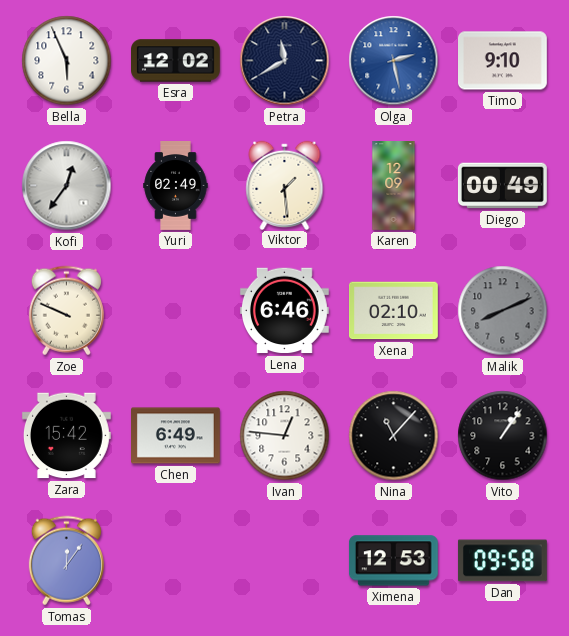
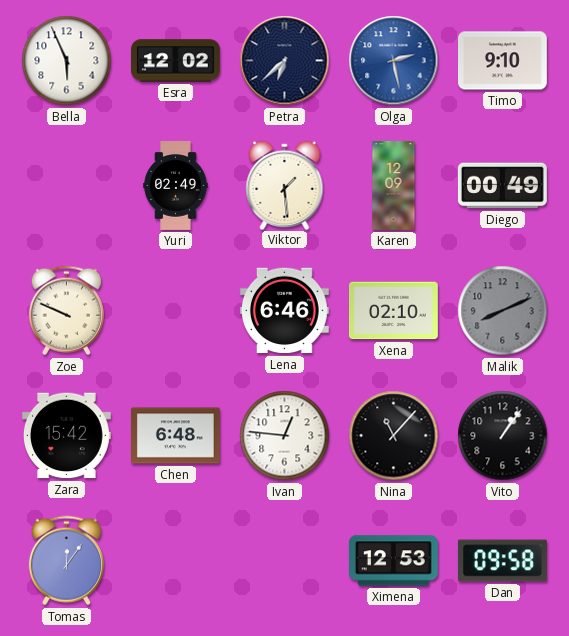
Petra: 11:40 -> 6:38 (285, 61)
Kofi: 12:36 -> none (67, 186)
Chen: 6:49 -> 6:48 (176, 436)
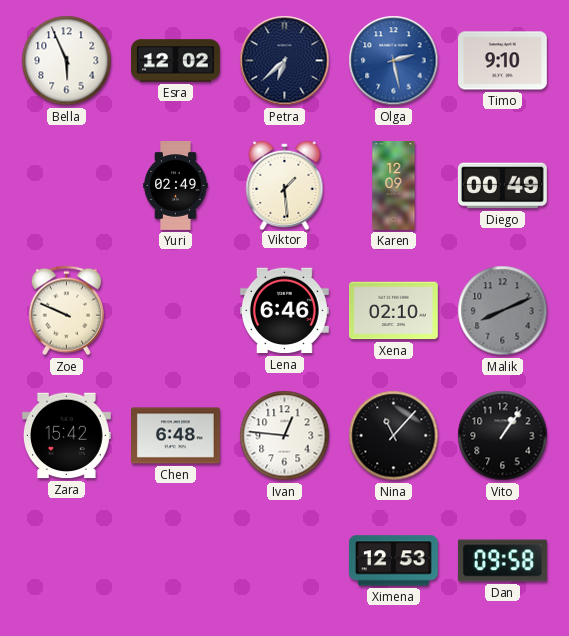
Tomas: 12:06 -> none (66, 561)
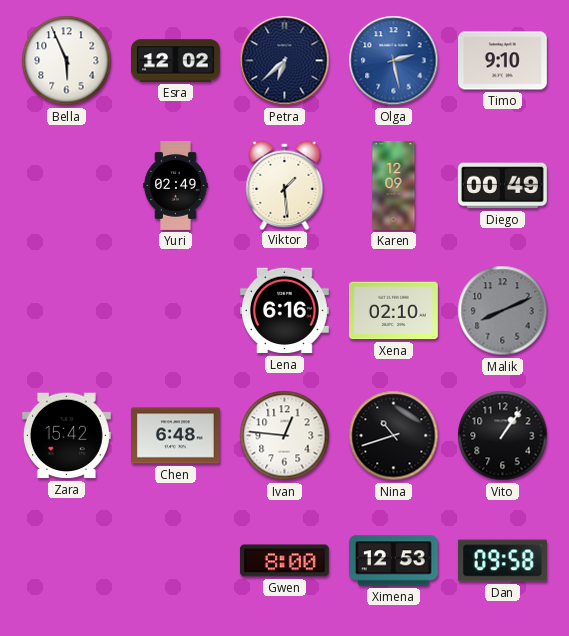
Zoe: 9:49 -> none (66, 311)
Lena: 6:46 -> 6:16 (284, 311)
Nina: 11:07 -> 10:42 (394, 436)
Gwen: none -> 8:00 (284, 561)
